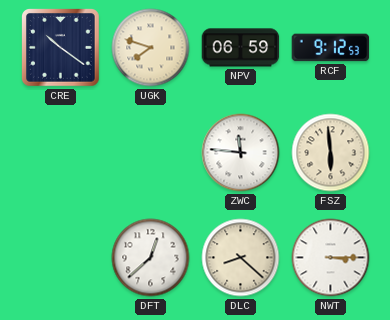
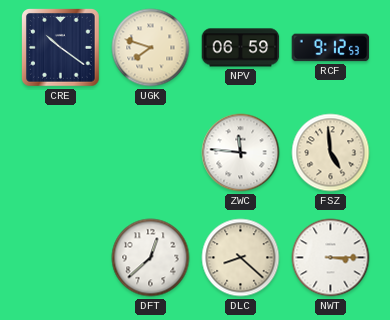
FSZ: 5:59 -> 4:59 (331, 153)
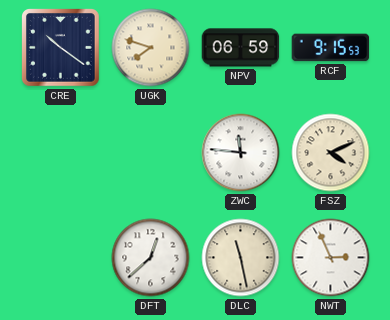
RCF: 9:12 -> 9:15 (331, 48)
FSZ: 4:59 -> 4:11 (331, 153)
DLC: 8:22 -> 11:28 (241, 258)
NWT: 3:15 -> 2:56 (331, 258)
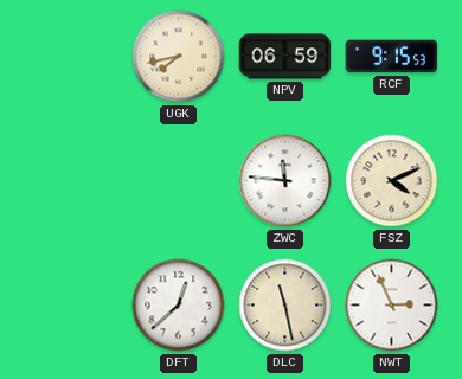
CRE: 10:21 -> none (61, 48)
UGK: 7:48 -> 7:43 (179, 57)
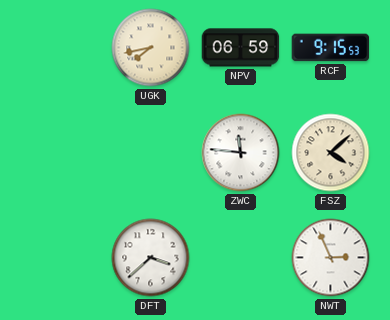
FSZ: 4:11 -> 4:08 (331, 153)
DFT: 12:38 -> 3:38 (151, 258)
DLC: 11:28 -> none (285, 306)
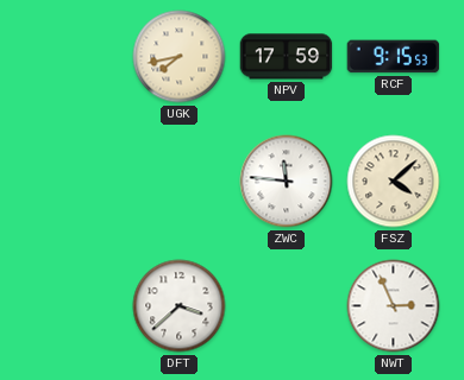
NPV: 06:59 -> 17:59 (287, 57)
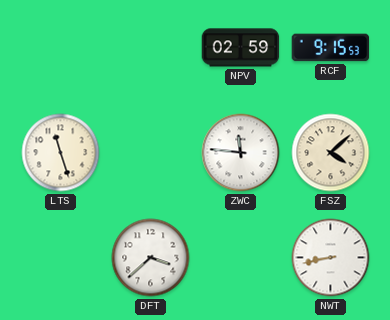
UGK: 7:43 -> none (180, 57)
NPV: 17:59 -> 02:59 (241, 48)
LTS: none -> 11:27 (61, 153)
NWT: 2:56 -> 8:43 (331, 258)
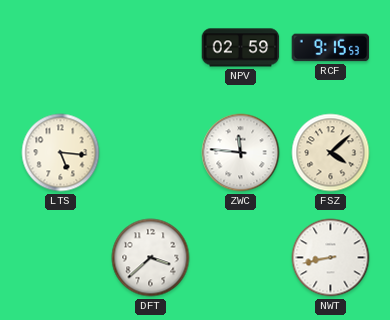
LTS: 11:27 -> 5:16 (61, 153)
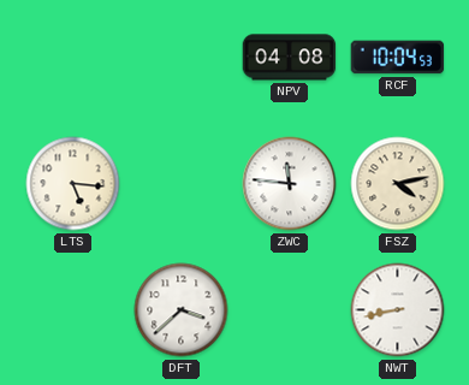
NPV: 02:59 -> 04:08 (290, 58)
RCF: 9:15 -> 10:04 (398, 58)
FSZ: 4:08 -> 4:13 (398, 184)
